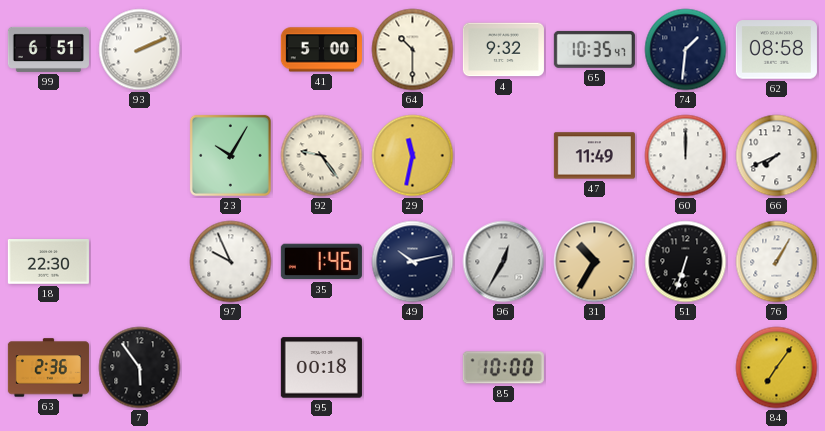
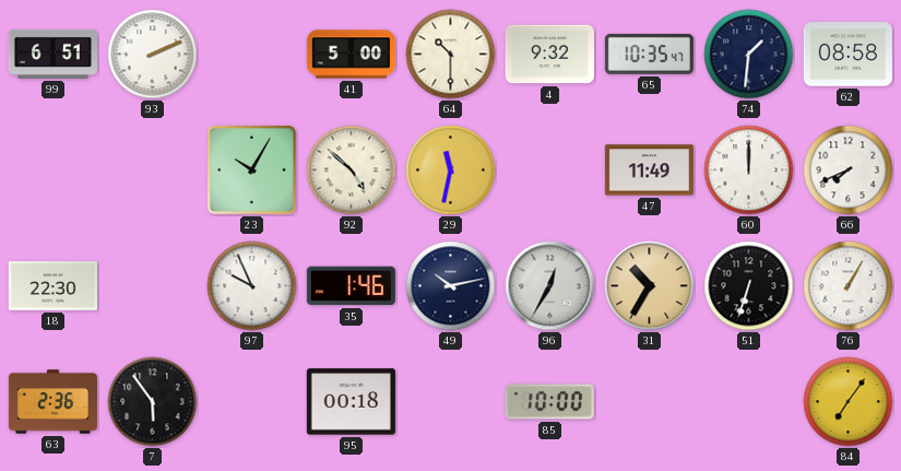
92: 9:24 -> 4:52 (352, 170)
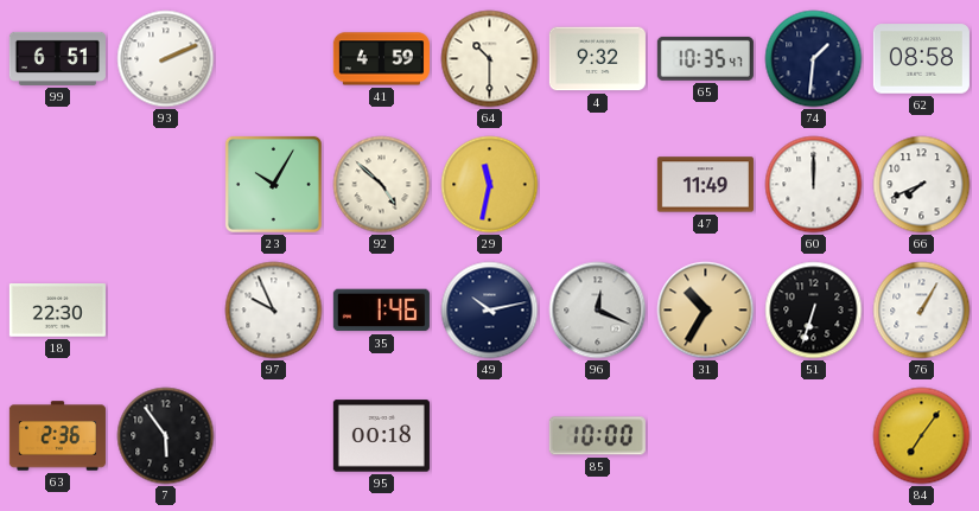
41: 5:00 -> 4:59 (381, 59)
96: 12:35 -> 12:19 (598, 311)
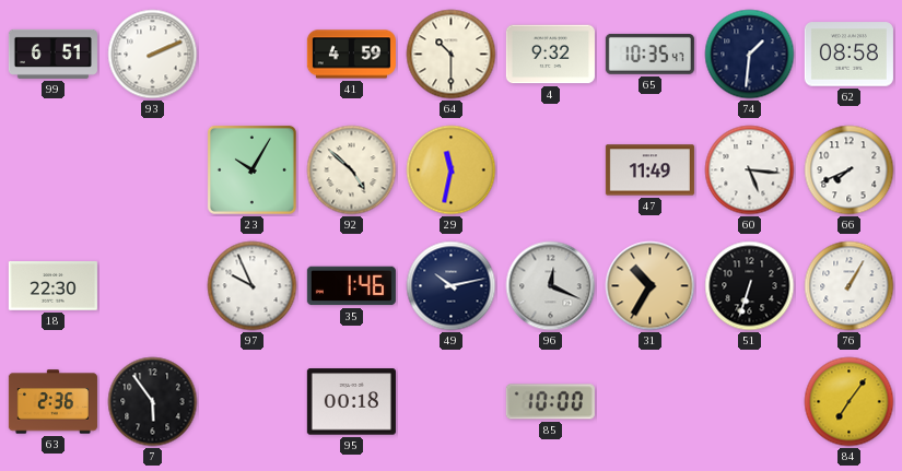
60: 12:00 -> 5:16 (750, 170)
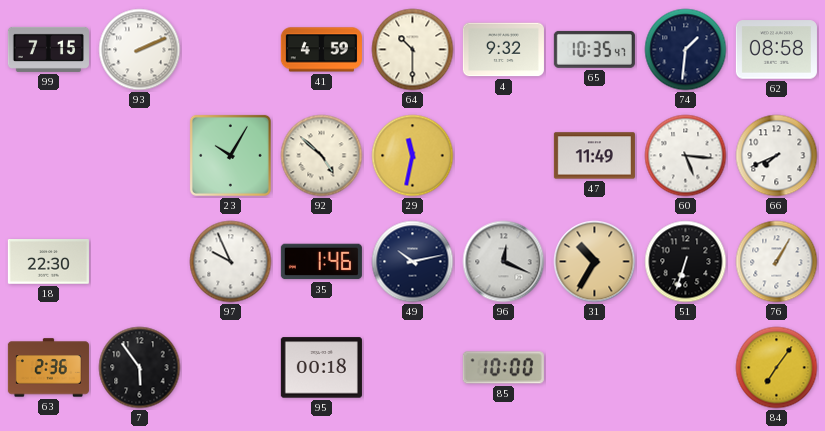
99: 6:51 -> 7:15 (48, 49)
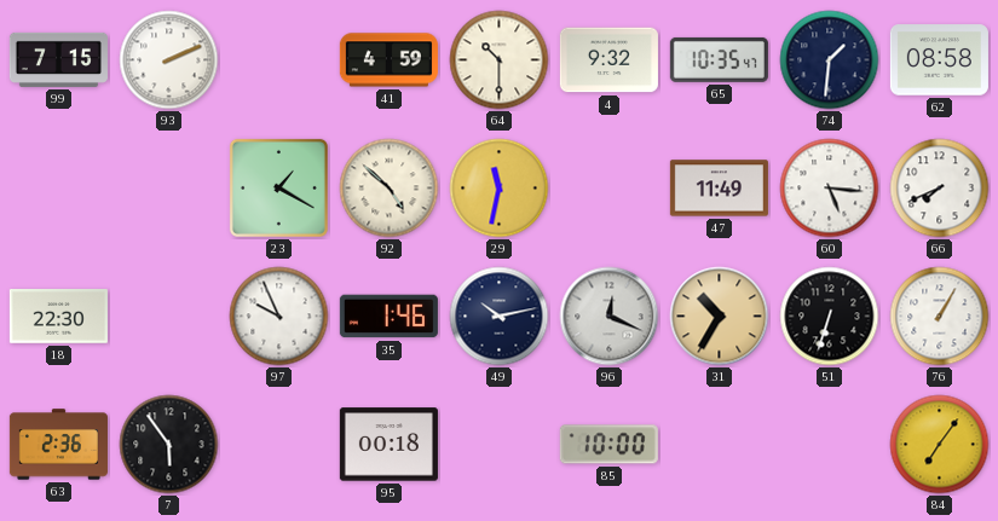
23: 10:05 -> 1:20 (278, 187)
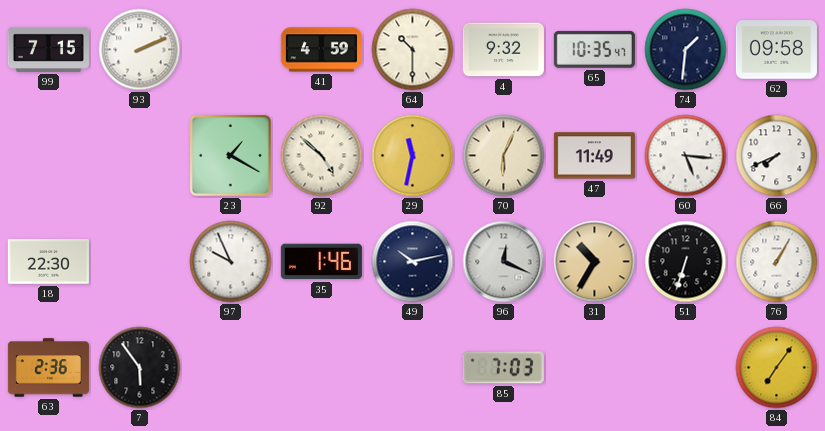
62: 08:58 -> 09:58 (776, 50)
70: none -> 6:04 (504, 156)
95: 00:18 -> none (388, 445)
85: 10:00 -> 7:03 (503, 368)
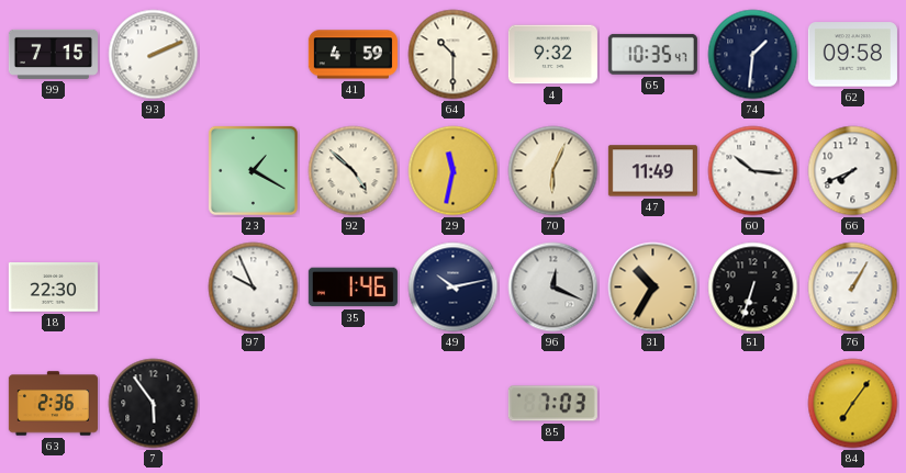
60: 5:16 -> 10:16 (753, 171)
